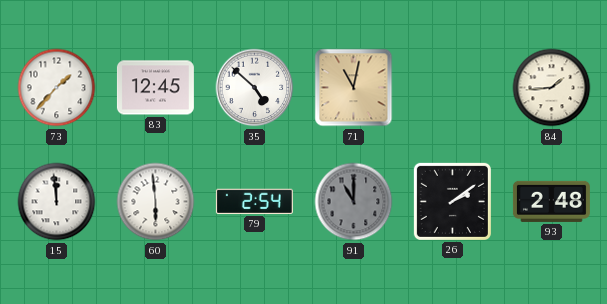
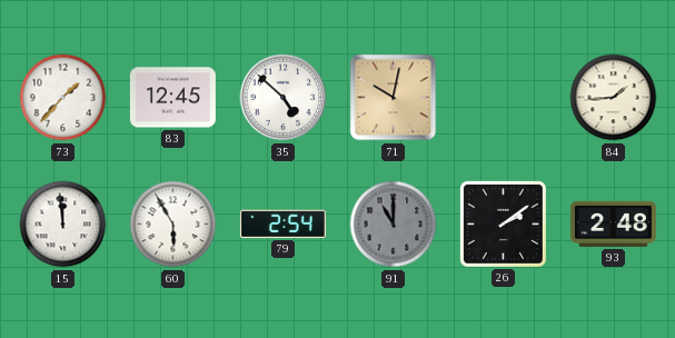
71: 11:02 -> 10:02 (394, 98)
60: 5:59 -> 5:55 (173, 225)
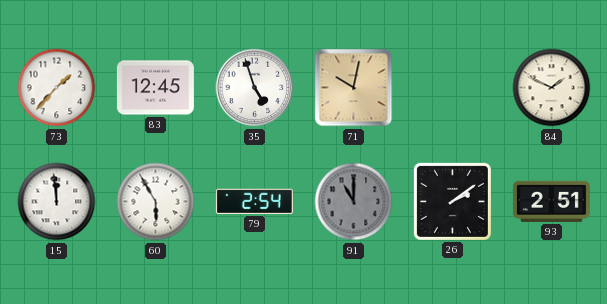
35: 4:52 -> 4:57 (255, 88)
84: 1:44 -> 1:49 (552, 88)
93: 2:48 -> 2:51 (551, 201)
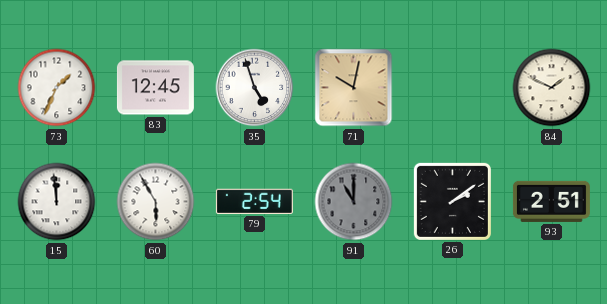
73: 1:37 -> 1:34 (57, 88)
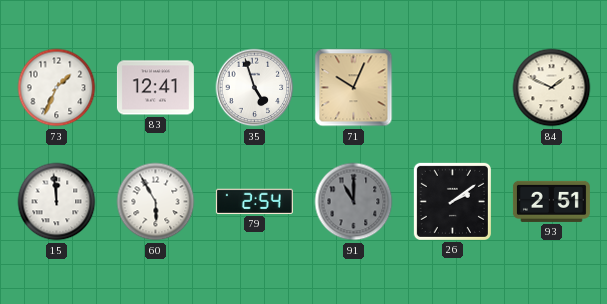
83: 12:45 -> 12:41 (155, 88)
71: 10:02 -> 10:04 (354, 88)
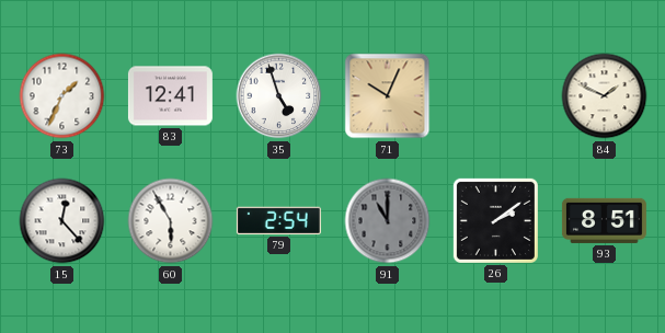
15: 11:59 -> 12:23 (62, 221)
93: 2:51 -> 8:51 (604, 220)
